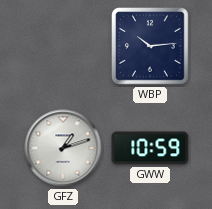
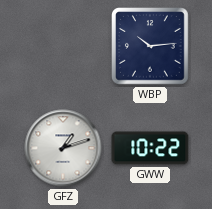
GWW: 10:59 -> 10:22 (150, 148)
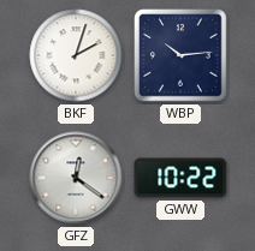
BKF: none -> 2:03 (76, 55)
GFZ: 1:12 -> 12:21 (76, 178)
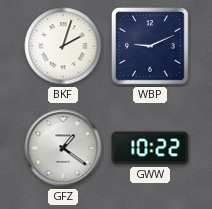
WBP: 10:14 -> 9:11 (151, 47)
GFZ: 12:21 -> 1:21 (63, 148)
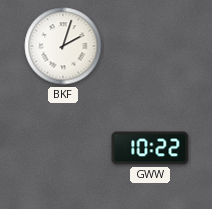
WBP: 9:11 -> none (151, 47)
GFZ: 1:21 -> none (63, 148)
